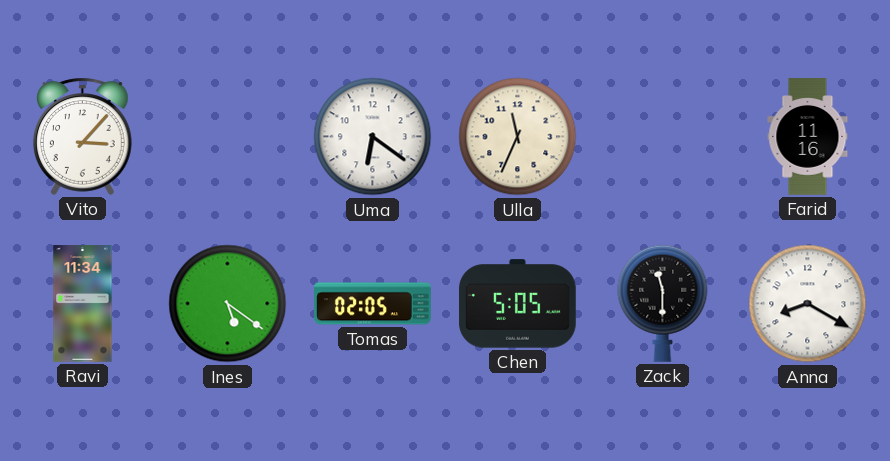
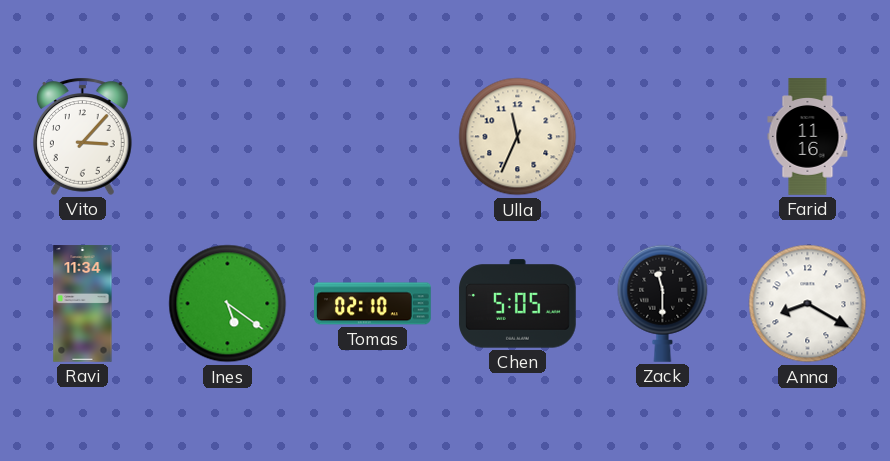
Uma: 6:21 -> none (373, 137)
Tomas: 02:05 -> 02:10 (373, 304)
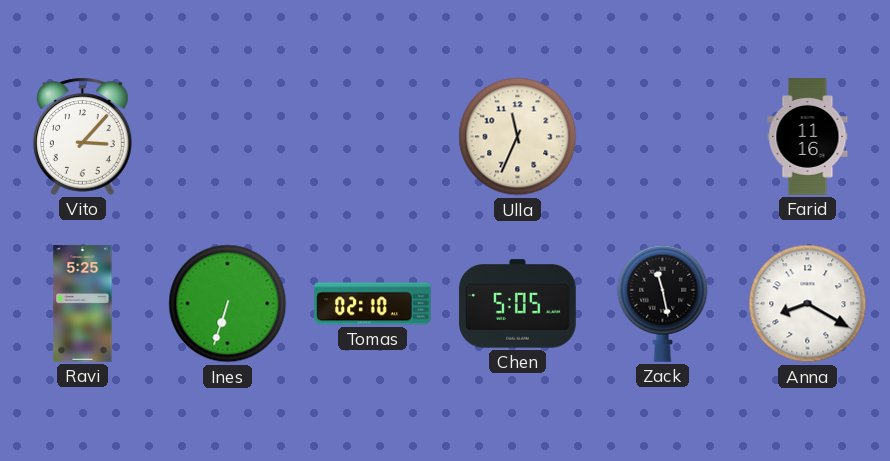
Ravi: 11:34 -> 5:25 (83, 304)
Ines: 5:21 -> 6:33 (228, 304)
Zack: 11:30 -> 11:28 (663, 303)
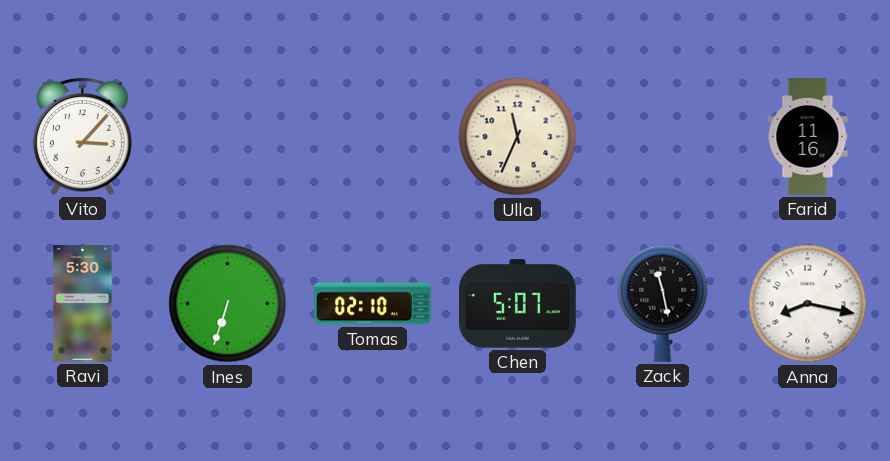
Ravi: 5:25 -> 5:30 (83, 304)
Chen: 5:05 -> 5:07 (518, 304)
Anna: 8:20 -> 8:17 (808, 304)
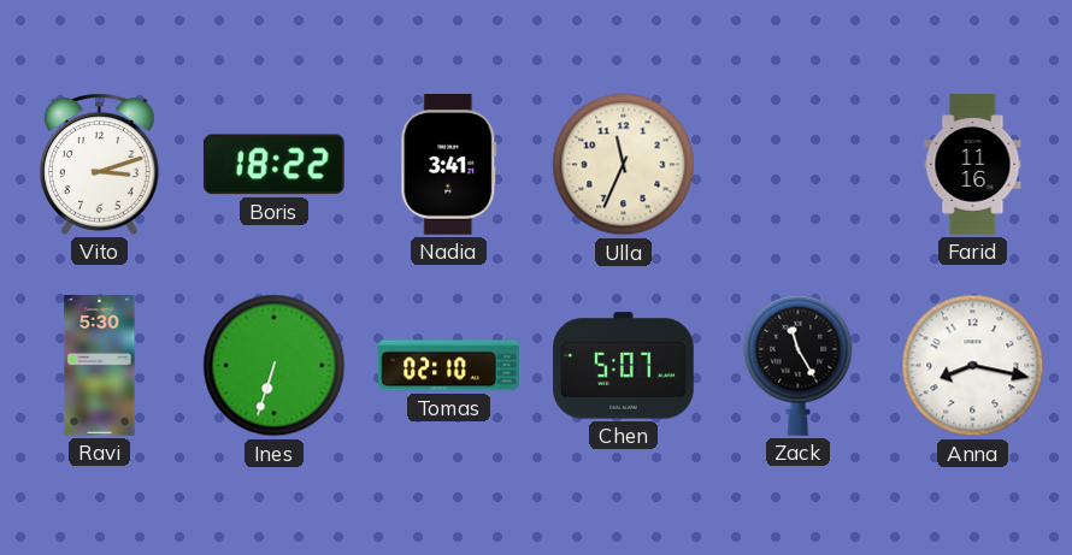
Vito: 3:07 -> 3:12 (99, 164)
Boris: none -> 18:22 (273, 165)
Nadia: none -> 3:41 (449, 165)
Zack: 11:28 -> 11:25 (799, 365)
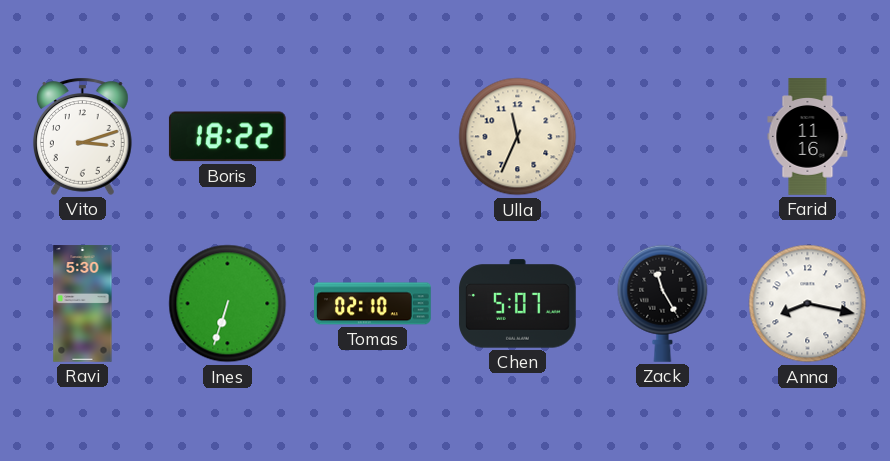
Nadia: 3:41 -> none (449, 165)
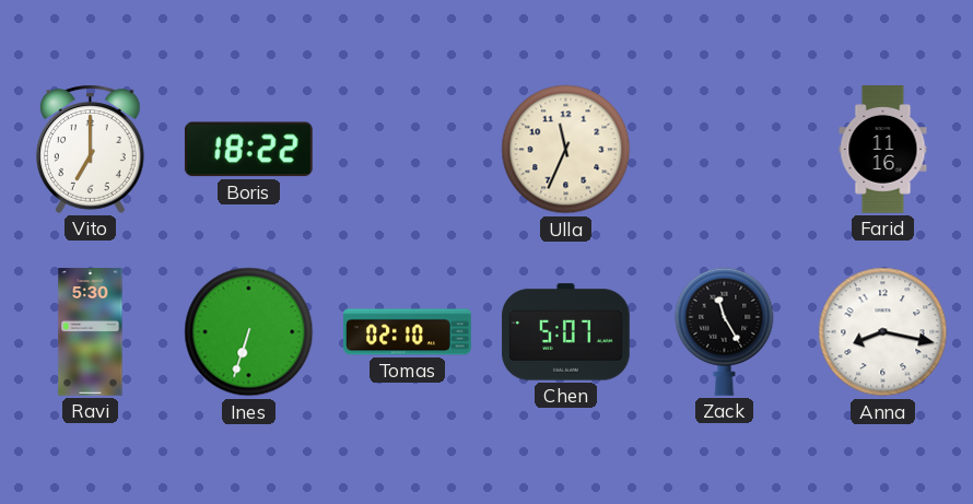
Vito: 3:12 -> 7:00 (90, 149)
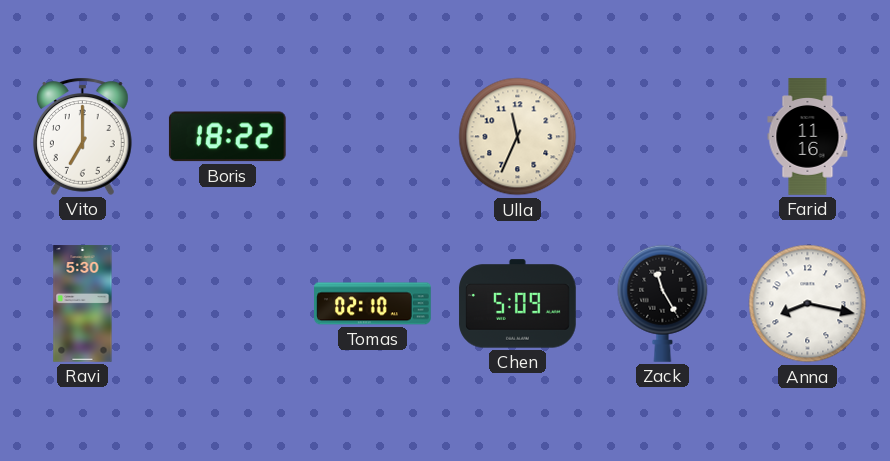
Ines: 6:33 -> none (249, 332)
Chen: 5:07 -> 5:09 (518, 304)
